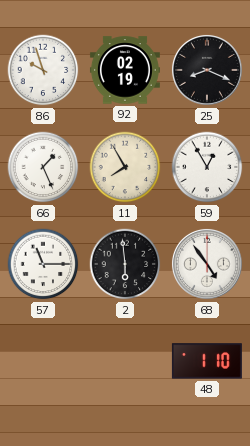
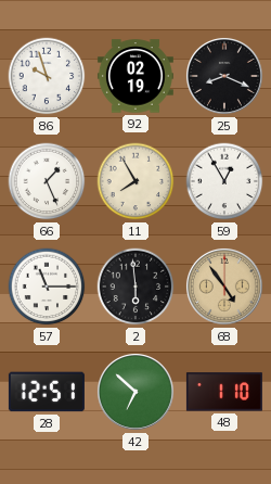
68 dial: white -> champagne (224, 286)
28: none -> 12:51 (47, 392)
42: none -> 6:52 (135, 392)
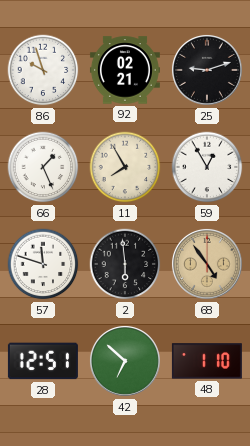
92: 02:19 -> 02:21 (125, 70)
25: 8:19 -> 9:12 (207, 70)
57: 11:15 -> 11:48 (43, 264)
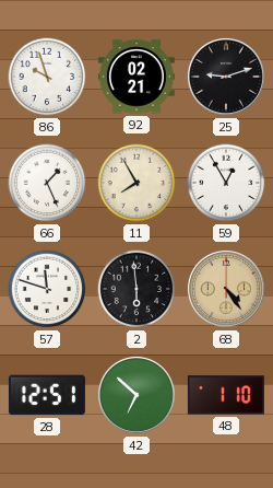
68: 4:54 -> 4:24 (226, 289)
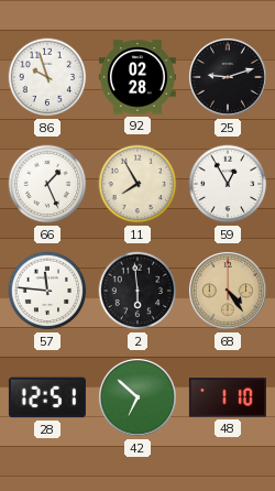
92: 02:21 -> 02:28 (137, 77)
57: 11:48 -> 11:46 (47, 291)
